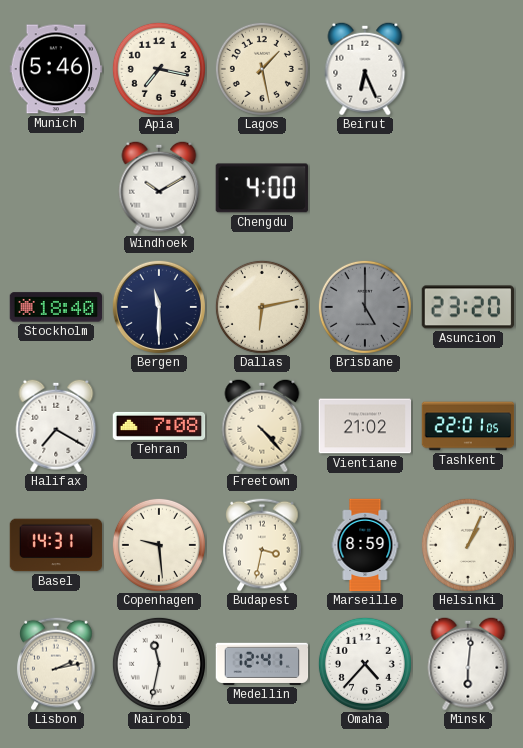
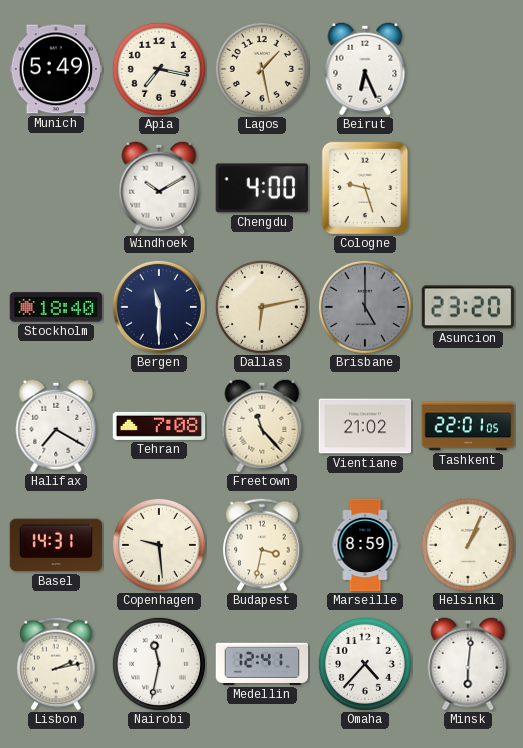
Munich: 5:46 -> 5:49 (56, 69)
Cologne: none -> 9:27 (365, 188)
Freetown: 4:23 -> 11:23 (262, 426)
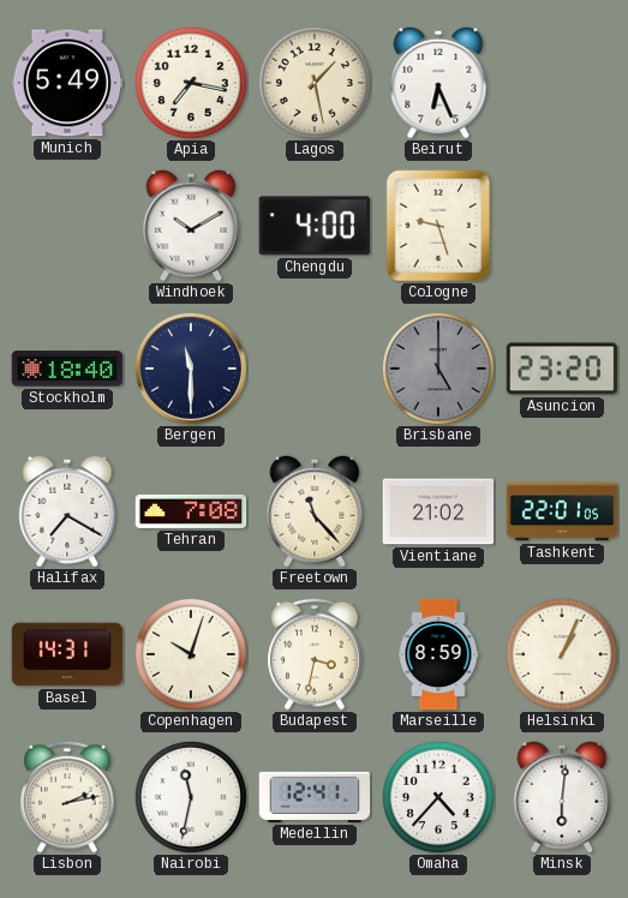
Dallas: 6:13 -> none (262, 307)
Copenhagen: 9:29 -> 10:03 (191, 654)
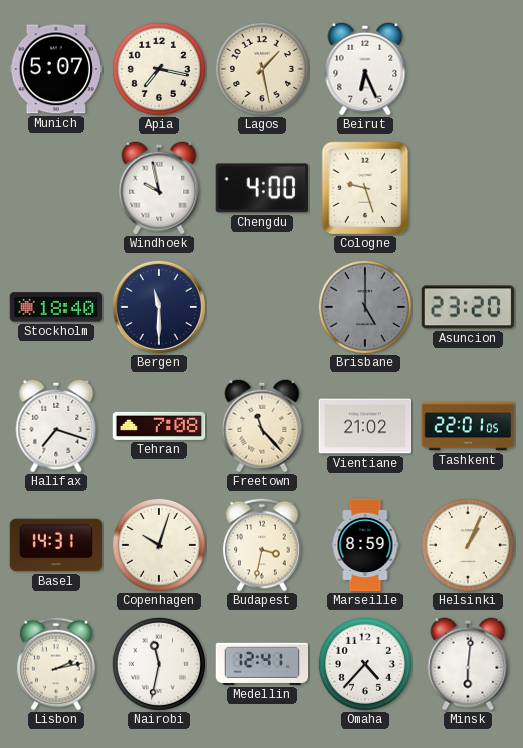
Munich: 5:49 -> 5:07 (56, 69)
Windhoek: 10:10 -> 9:58 (159, 188)
Halifax: 7:20 -> 7:18 (56, 426)
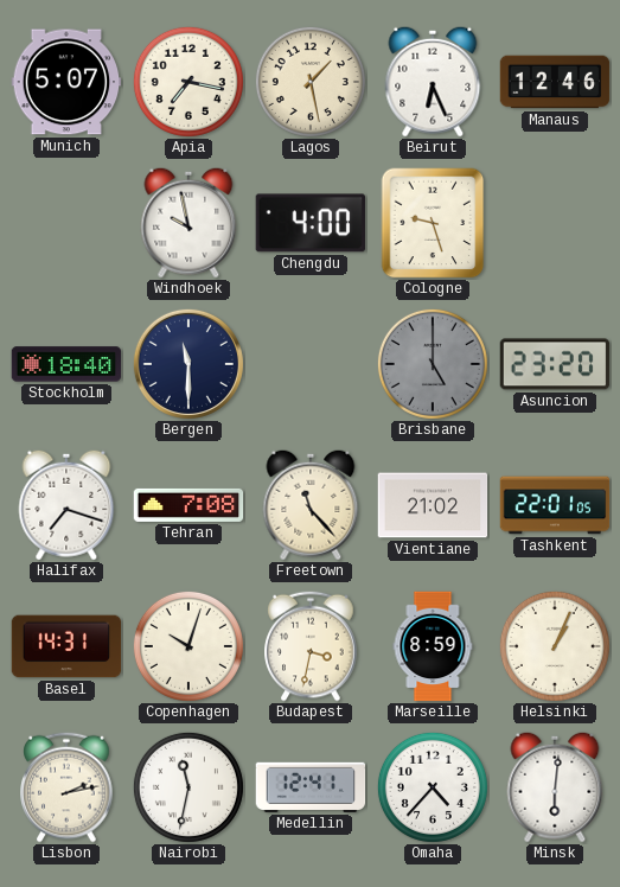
Manaus: none -> 12:46 (555, 82)
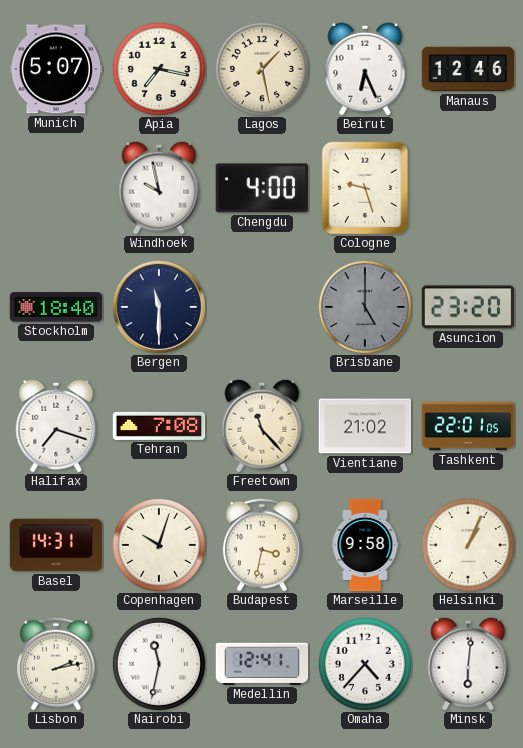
Marseille: 8:59 -> 9:58 (365, 545)
